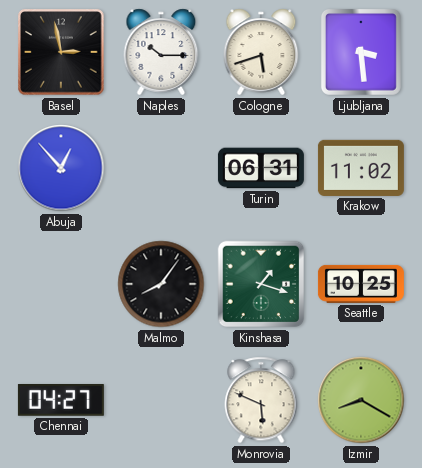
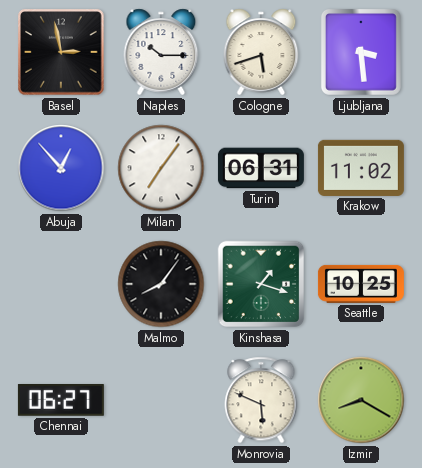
Milan: none -> 7:06 (161, 168)
Chennai: 04:27 -> 06:27 (61, 400)
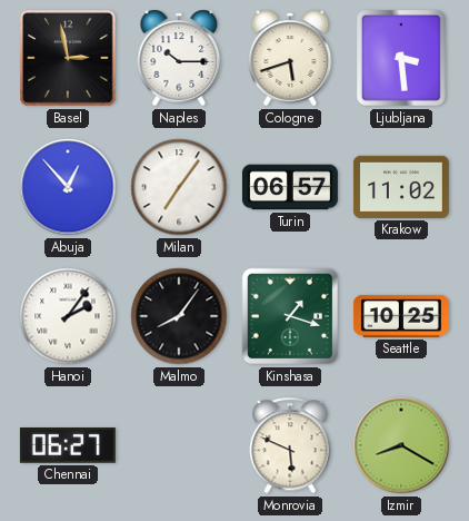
Turin: 06:31 -> 06:57 (290, 187)
Hanoi: none -> 2:06 (68, 316)
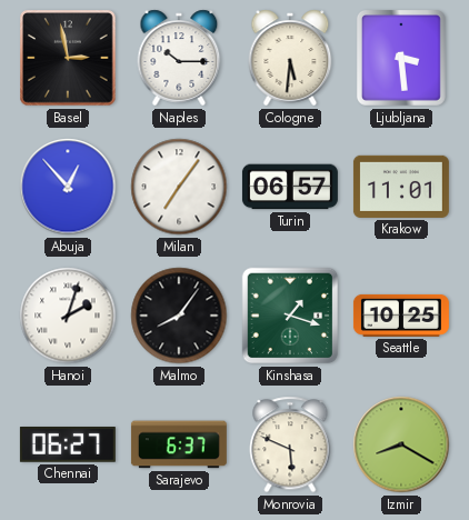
Cologne: 5:42 -> 5:31 (290, 58)
Krakow: 11:02 -> 11:01 (401, 187)
Hanoi: 2:06 -> 2:03 (68, 316)
Sarajevo: none -> 6:37 (179, 444)
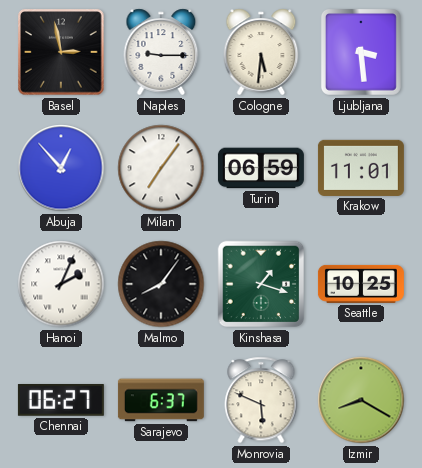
Naples: 10:15 -> 9:15 (161, 52)
Turin: 06:57 -> 06:59 (261, 168)
Hanoi: 2:03 -> 2:04 (61, 284)
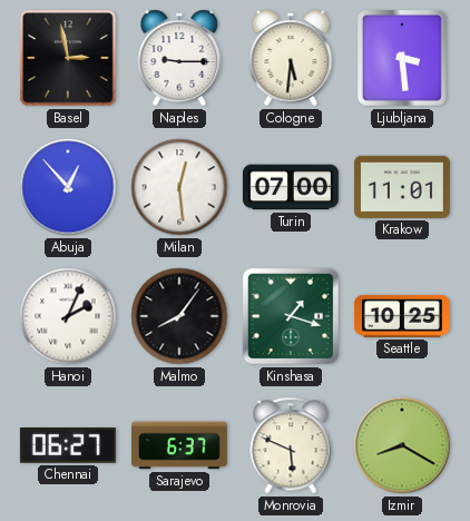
Milan: 7:06 -> 12:29 (179, 187)
Turin: 06:59 -> 07:00 (291, 187)
